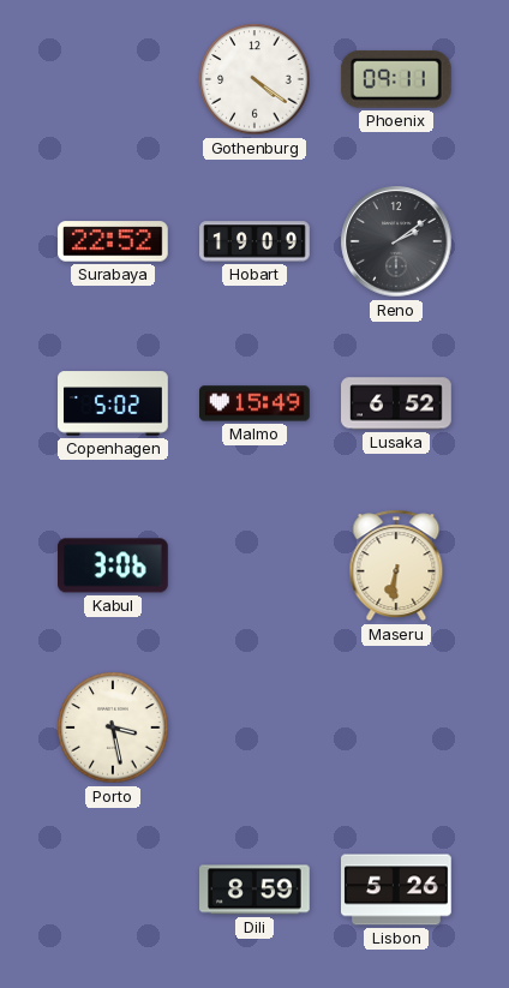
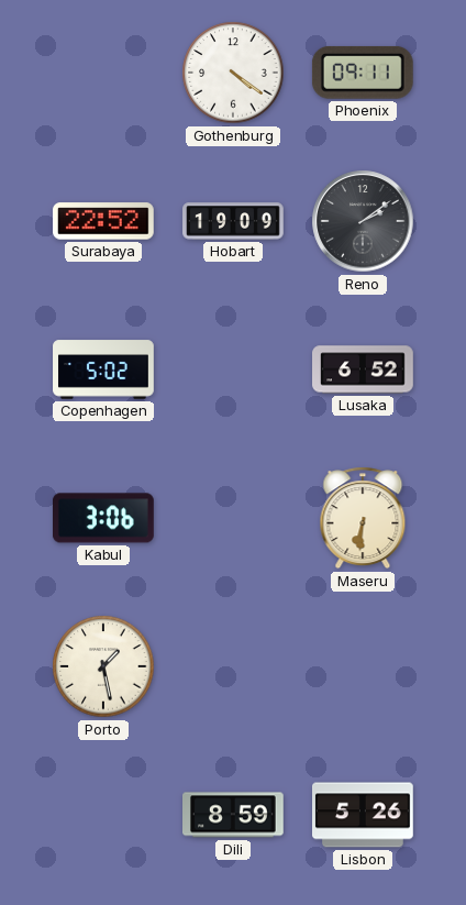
Malmo: 15:49 -> none (256, 403)
Porto: 3:28 -> 1:28 (103, 666)
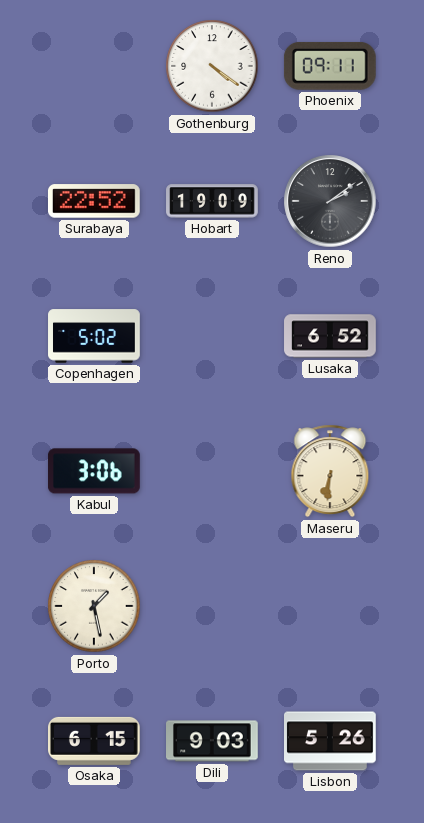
Osaka: none -> 6:15 (95, 741)
Dili: 8:59 -> 9:03 (213, 741)
